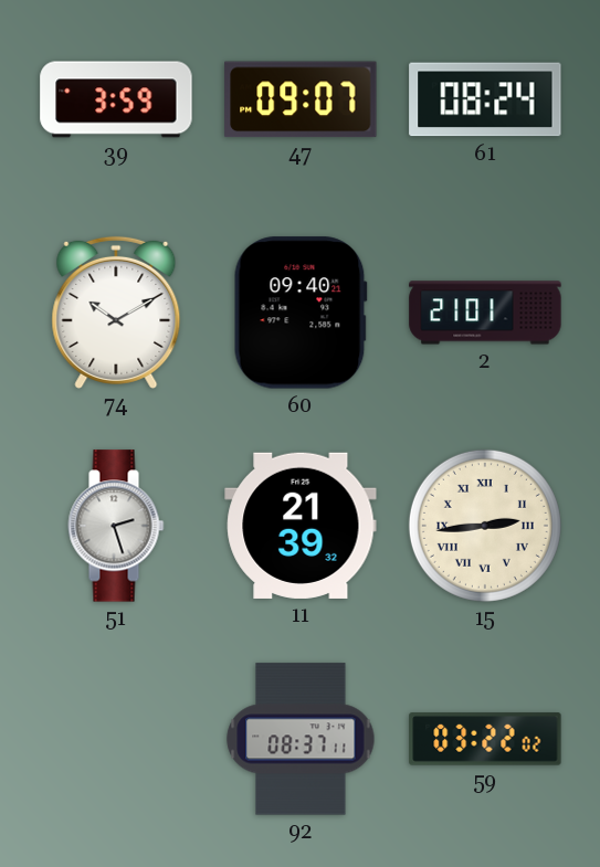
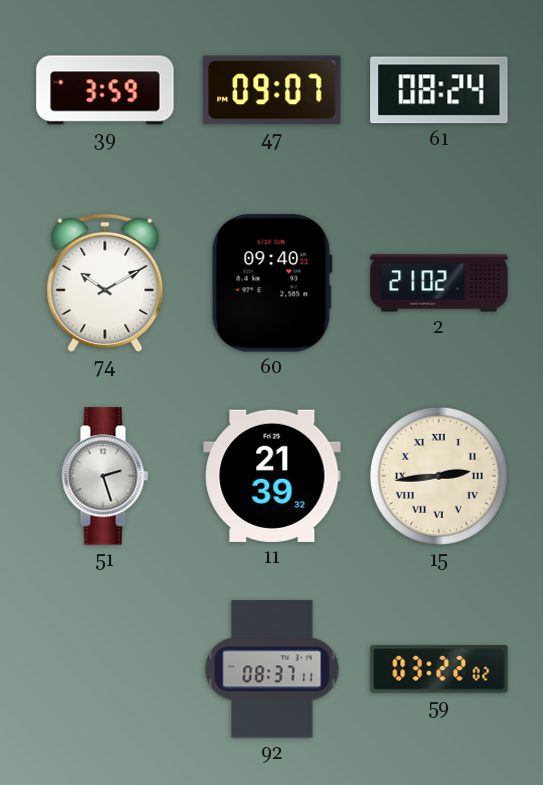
2: 21:01 -> 21:02 (439, 283)
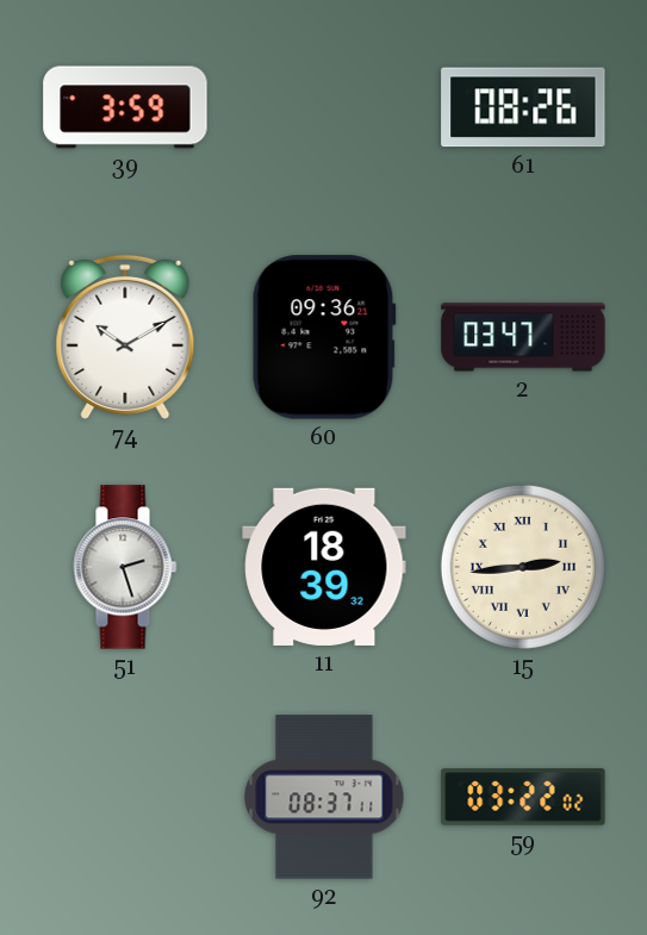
47: 09:07 -> none (272, 90)
61: 08:24 -> 08:26 (523, 107)
60: 09:40 -> 09:36 (324, 337)
2: 21:02 -> 03:47 (523, 337)
11: 21:39 -> 18:39 (324, 567)
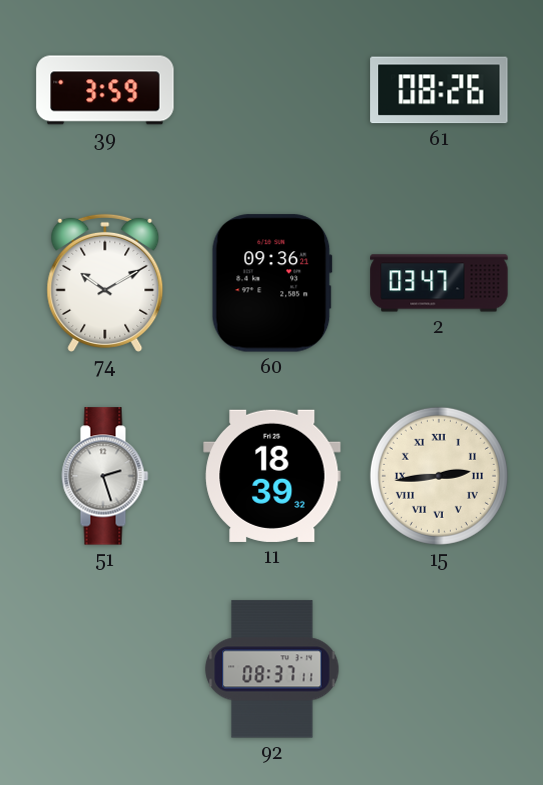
59: 03:22 -> none (523, 797)
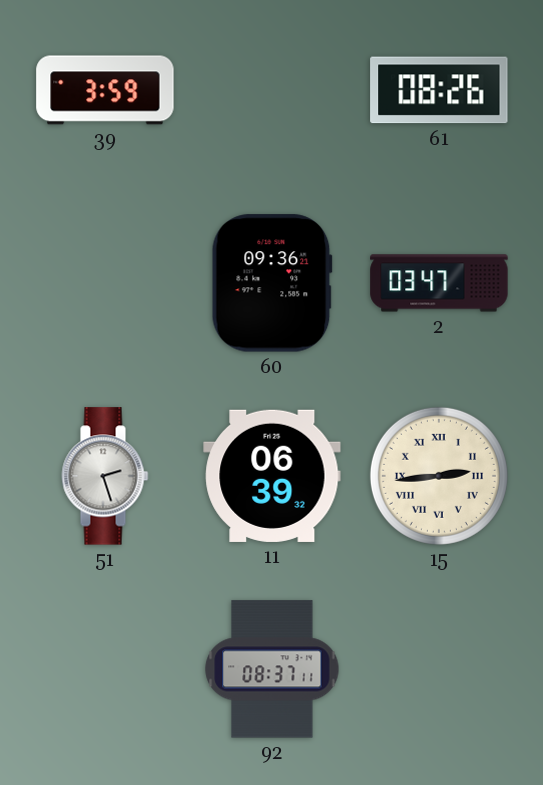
74: 10:10 -> none (105, 283)
11: 18:39 -> 06:39 (272, 476)
